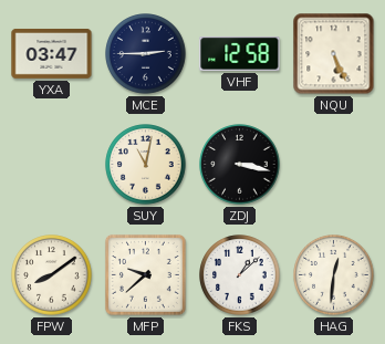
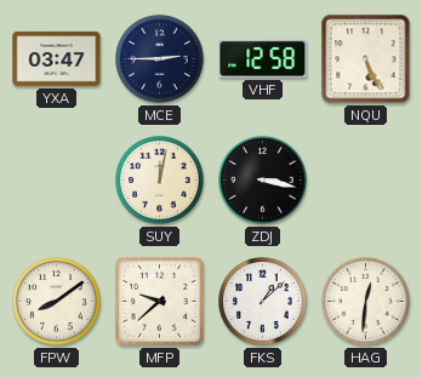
SUY: 11:02 -> 12:02 (160, 181)
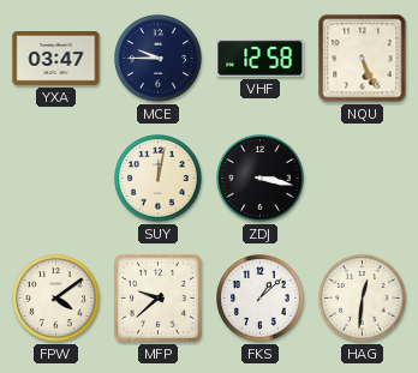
MCE: 2:45 -> 9:45 (159, 59)
FPW: 8:09 -> 4:09 (56, 299)
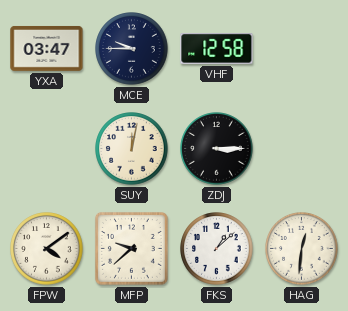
NQU: 5:26 -> none (363, 59)
ZDJ: 3:17 -> 3:15 (217, 149)
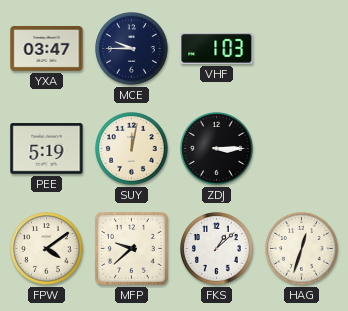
VHF: 12:58 -> 1:03 (217, 49)
PEE: none -> 5:19 (47, 149)
HAG: 12:31 -> 12:33 (302, 249)
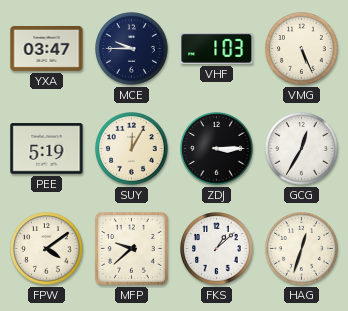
VMG: none -> 5:26 (302, 49)
SUY: 12:02 -> 12:05 (132, 149)
GCG: none -> 12:35 (302, 149)
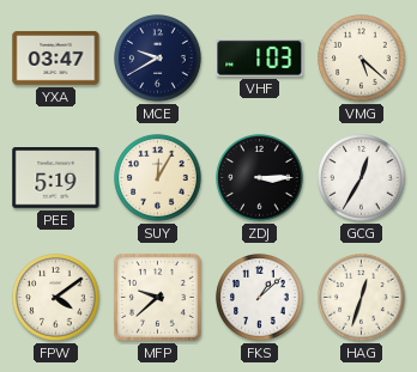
MCE: 9:45 -> 9:40 (158, 59)
VMG: 5:26 -> 5:22 (362, 59)
